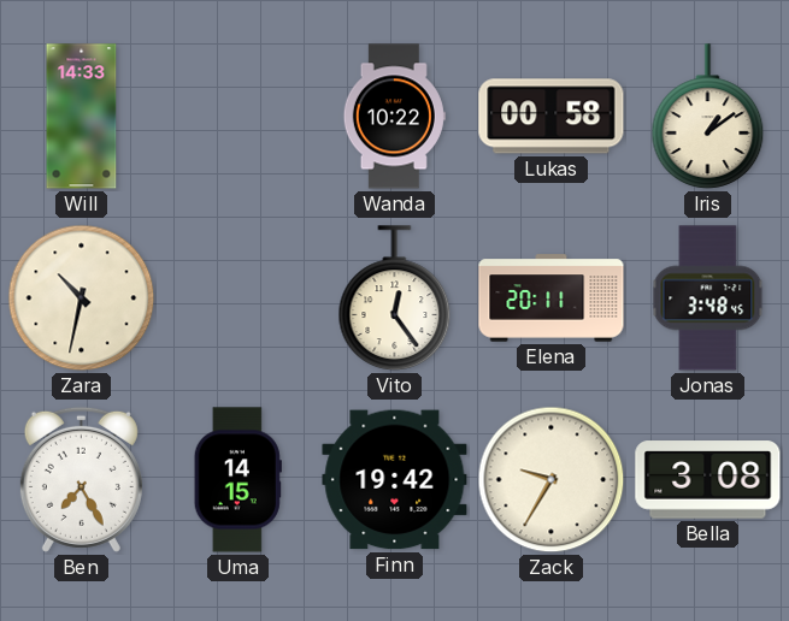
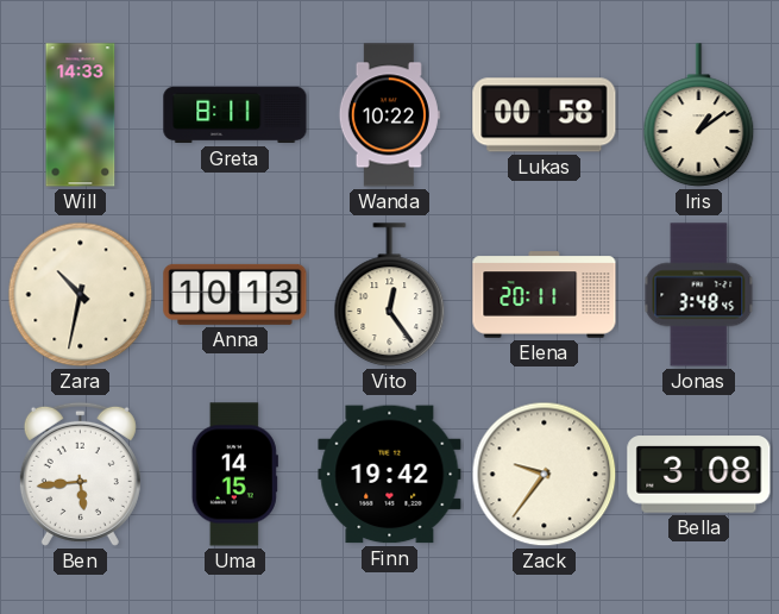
Greta: none -> 8:11 (235, 115)
Anna: none -> 10:13 (235, 294)
Ben: 7:25 -> 5:44 (80, 474)
Zack: 9:35 -> 9:36 (545, 475)
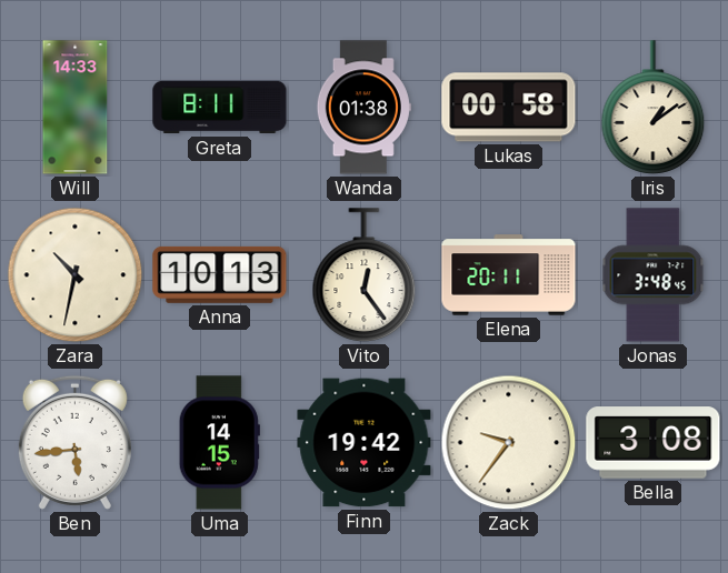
Wanda: 10:22 -> 01:38 (363, 108)
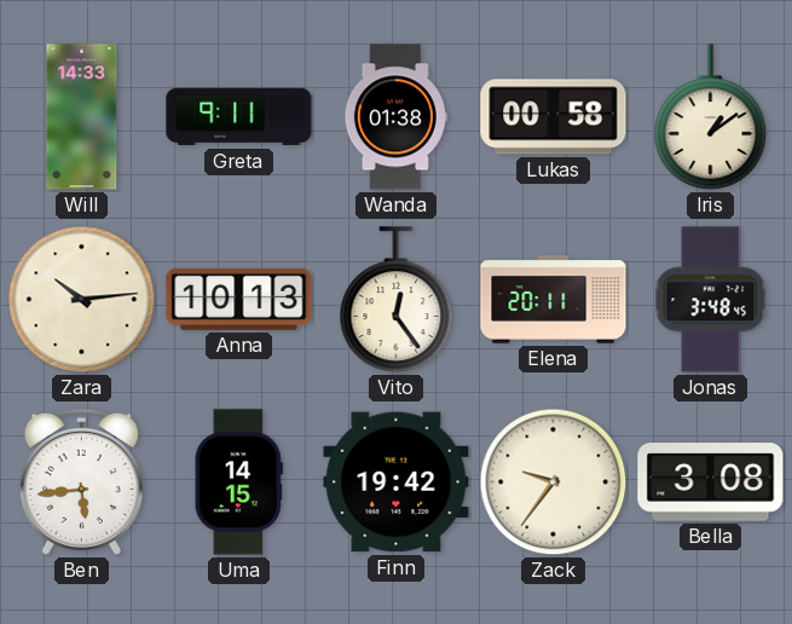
Greta: 8:11 -> 9:11 (239, 117)
Zara: 10:32 -> 10:14 (82, 300)
